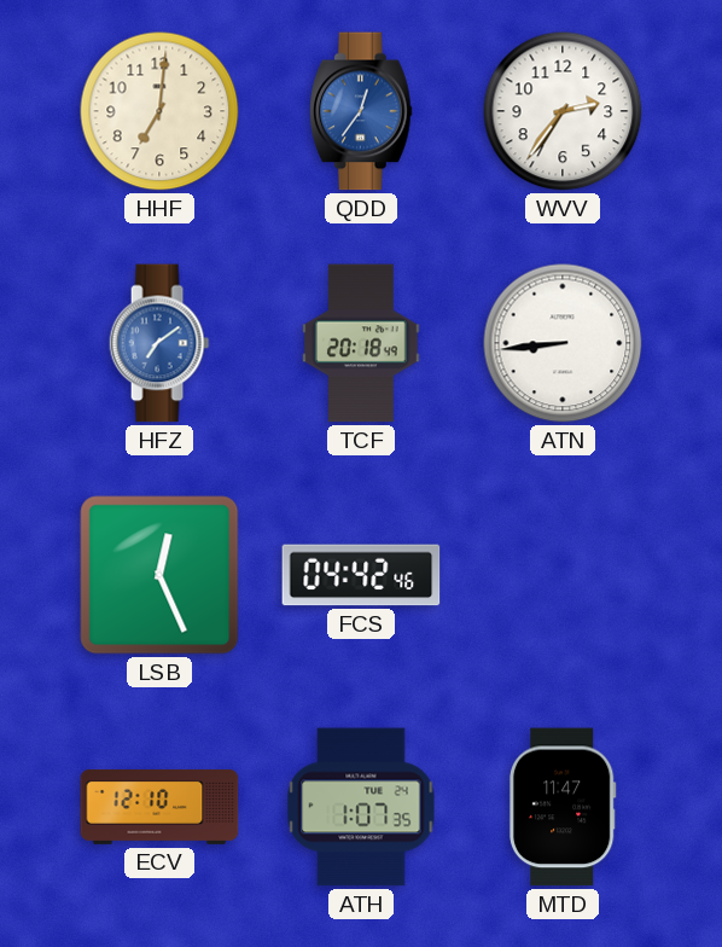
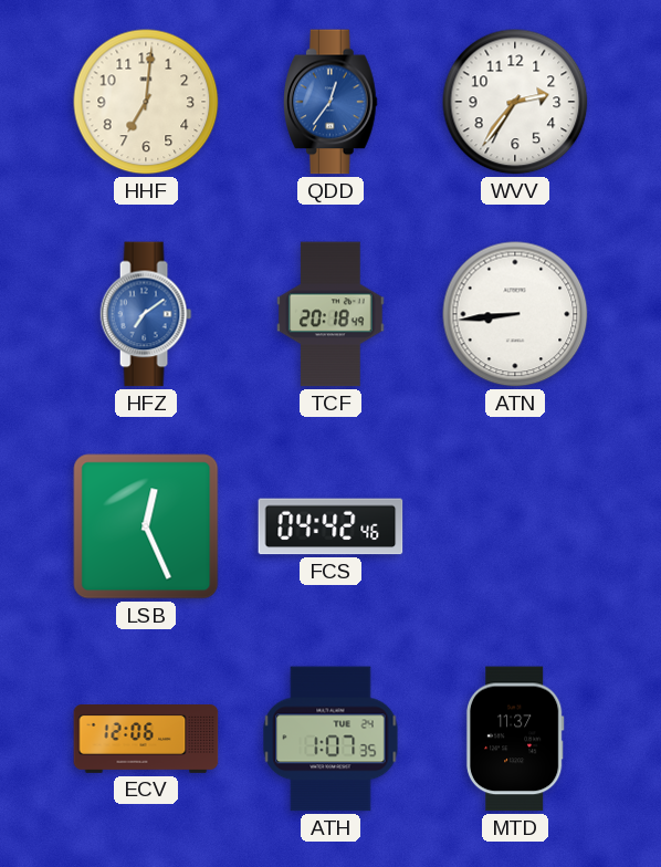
ECV: 12:10 -> 12:06 (146, 740)
MTD: 11:47 -> 11:37 (515, 739)
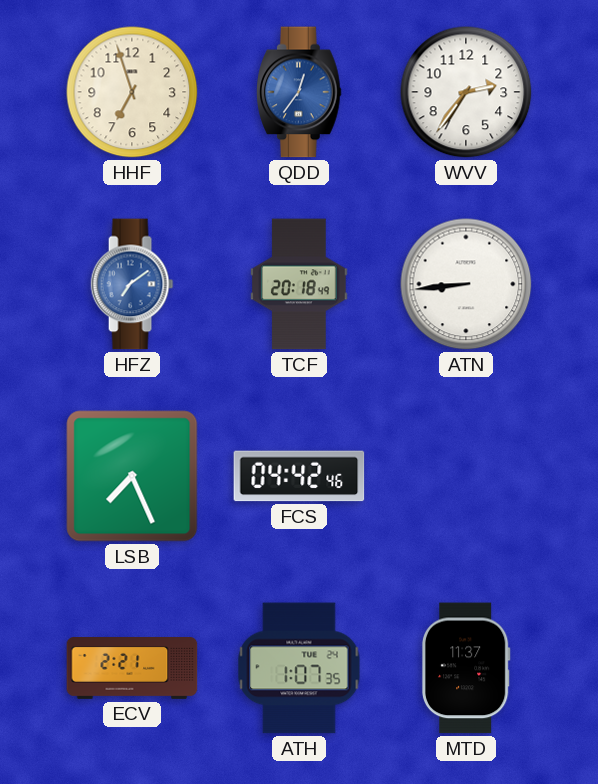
HHF: 7:01 -> 6:57 (132, 92)
LSB: 12:26 -> 7:26 (132, 476)
ECV: 12:06 -> 2:21 (132, 669)
